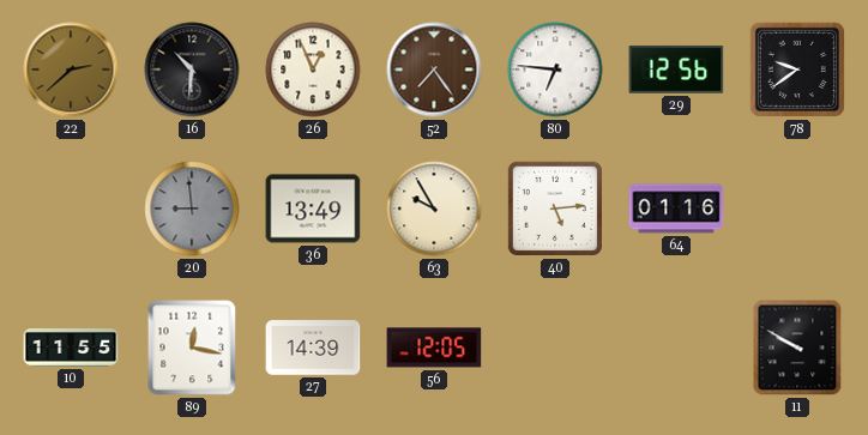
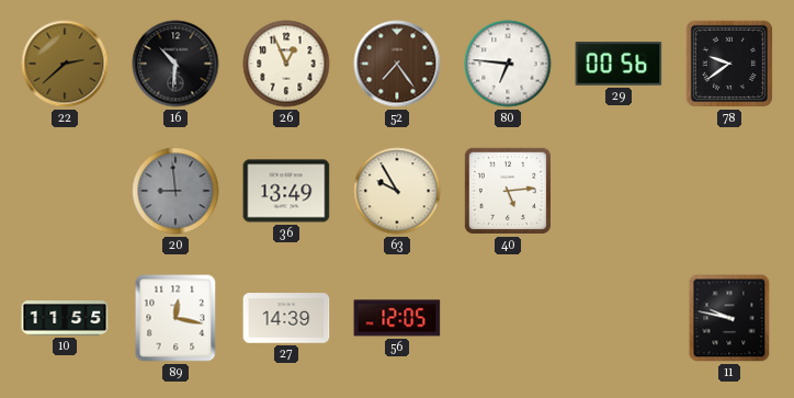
29: 12:56 -> 00:56 (619, 64)
64: 01:16 -> none (676, 209)
11: 9:50 -> 9:47 (729, 318)
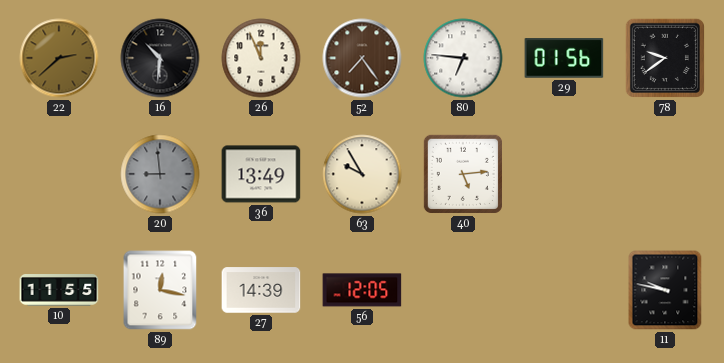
26: 12:56 -> 11:56 (261, 58)
29: 00:56 -> 01:56 (564, 58)
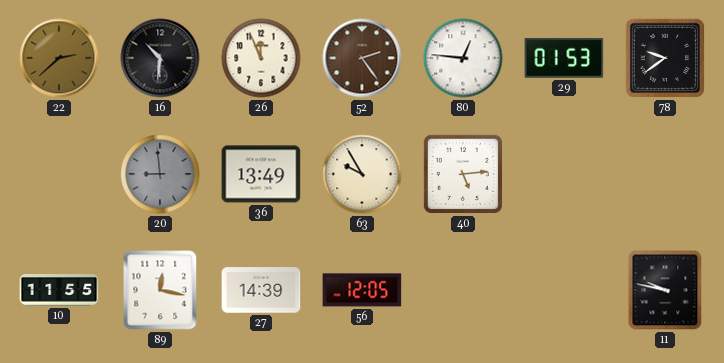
52: 7:24 -> 2:24 (362, 58)
80: 6:46 -> 12:46 (463, 58)
29: 01:56 -> 01:53 (564, 58)
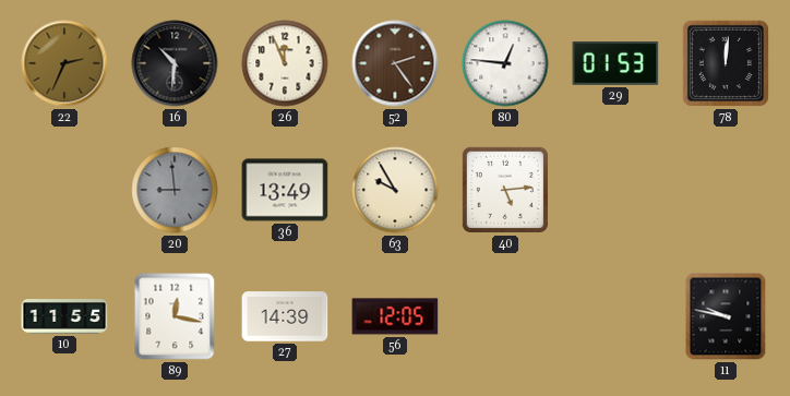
22: 2:38 -> 2:34 (64, 63)
78: 9:39 -> 12:01 (726, 63)
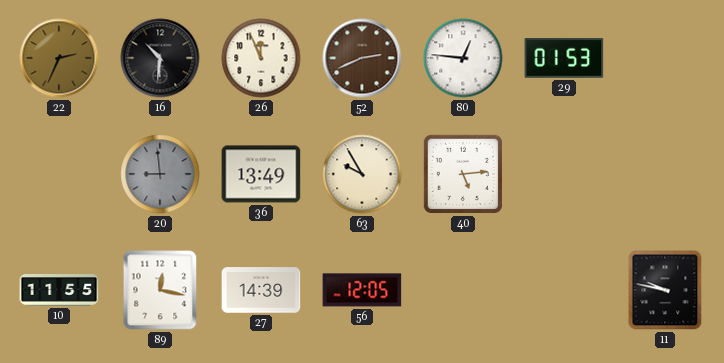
52: 2:24 -> 2:41 (362, 58)
78: 12:01 -> none (726, 63)
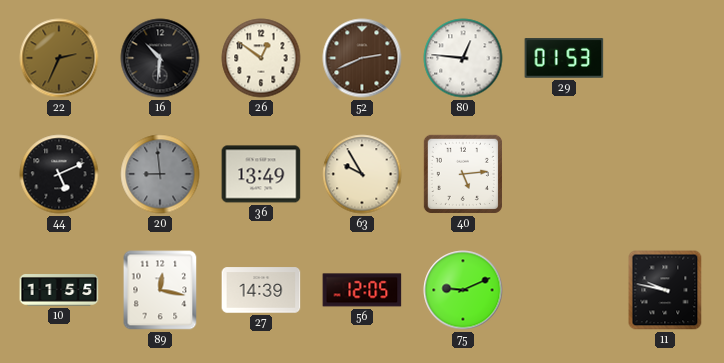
26: 11:56 -> 12:51 (261, 58)
44: none -> 5:11 (59, 174)
75: none -> 9:11 (463, 290)
